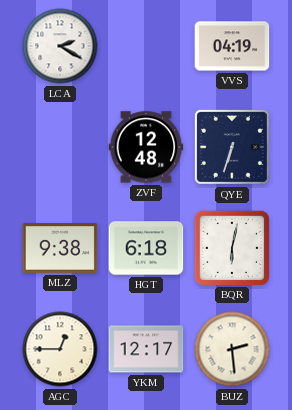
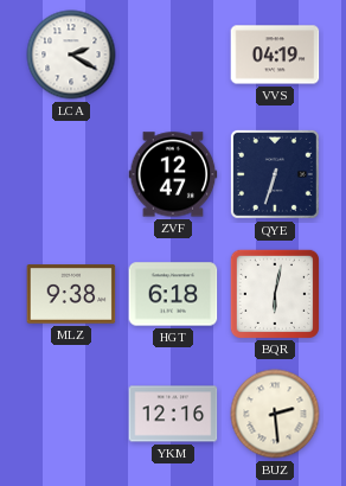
ZVF: 12:48 -> 12:47 (173, 174)
AGC: 12:45 -> none (60, 349)
YKM: 12:17 -> 12:16 (173, 414)
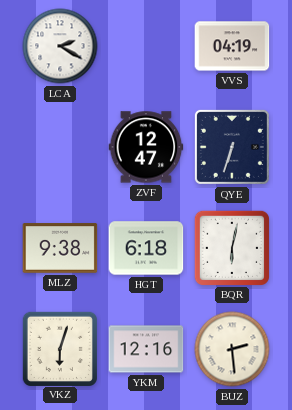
VKZ: none -> 6:03 (59, 348)
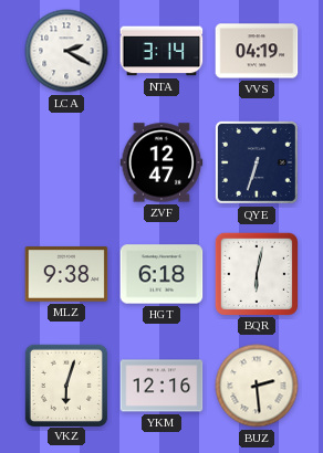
NTA: none -> 3:14 (161, 51)
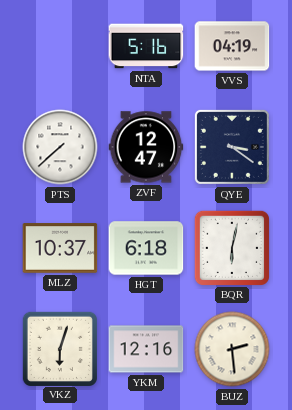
LCA: 2:20 -> none (66, 51)
NTA: 3:14 -> 5:16 (146, 46)
PTS: none -> 7:38 (60, 147)
QYE: 6:33 -> 3:21 (232, 147)
MLZ: 9:38 -> 10:37 (60, 248)
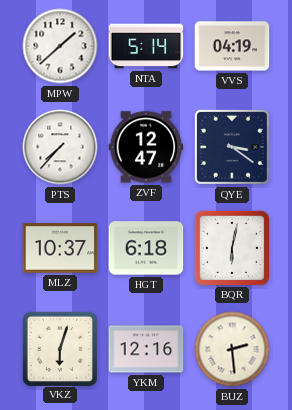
MPW: none -> 1:38 (60, 46)
NTA: 5:16 -> 5:14 (146, 46)
PTS: 7:38 -> 7:37 (60, 147)
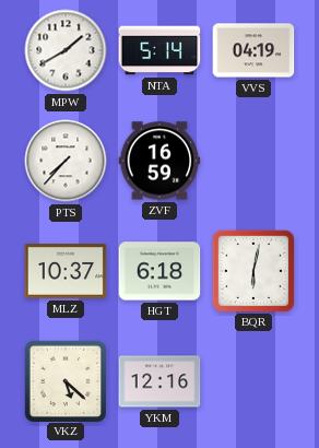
MPW: 1:38 -> 1:40 (66, 50)
ZVF: 12:47 -> 16:59 (159, 161)
QYE: 3:21 -> none (232, 147)
VKZ: 6:03 -> 5:22 (64, 380)
BUZ: 2:29 -> none (232, 349)
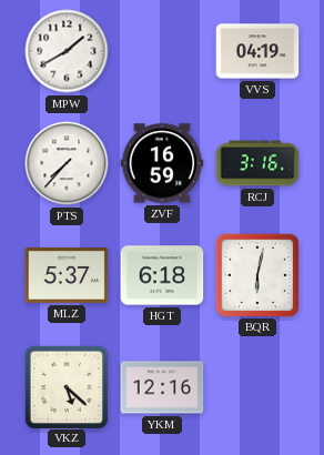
NTA: 5:14 -> none (159, 50)
RCJ: none -> 3:16 (257, 163)
MLZ: 10:37 -> 5:37 (67, 275)
